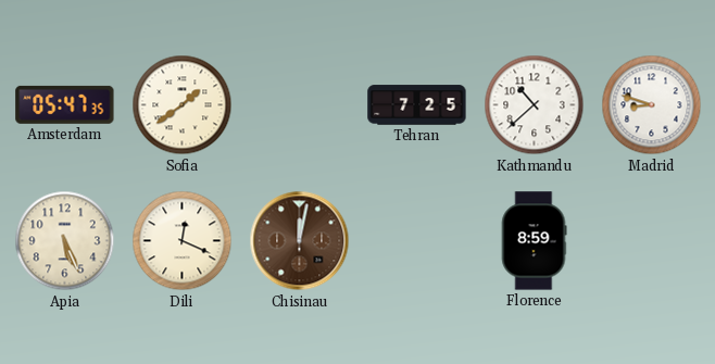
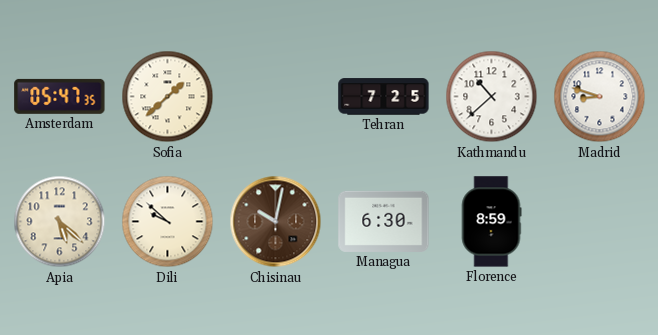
Sofia: 1:39 -> 1:38 (168, 97)
Apia: 5:26 -> 5:22 (60, 222)
Dili: 12:19 -> 9:52 (168, 222)
Chisinau: 12:02 -> 10:02 (276, 222)
Managua: none -> 6:30 (384, 221)
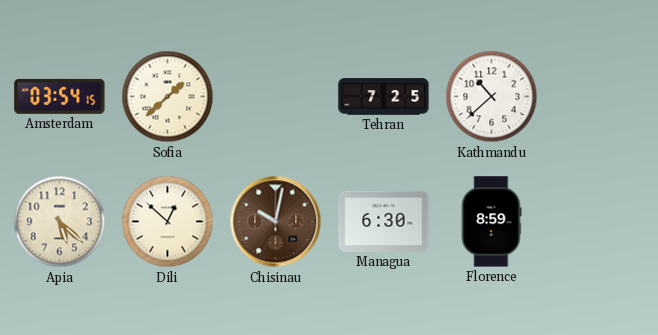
Amsterdam: 05:47 -> 03:54 (60, 96)
Madrid: 8:48 -> none (600, 97)
Dili: 9:52 -> 12:52 (168, 222)
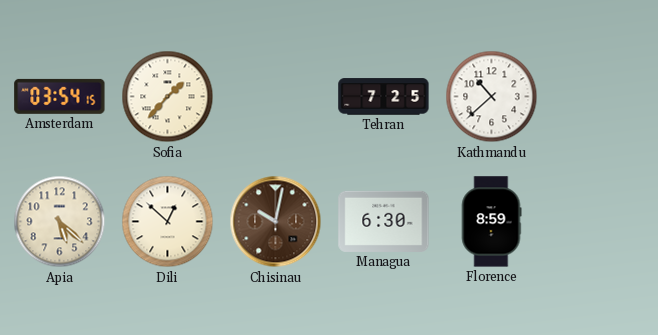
Sofia: 1:38 -> 1:37 (168, 97)
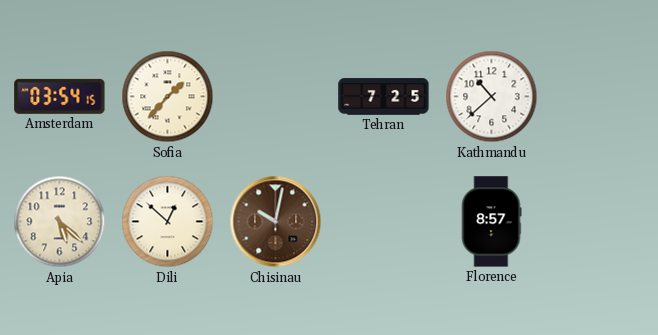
Managua: 6:30 -> none (384, 221)
Florence: 8:59 -> 8:57 (491, 222)
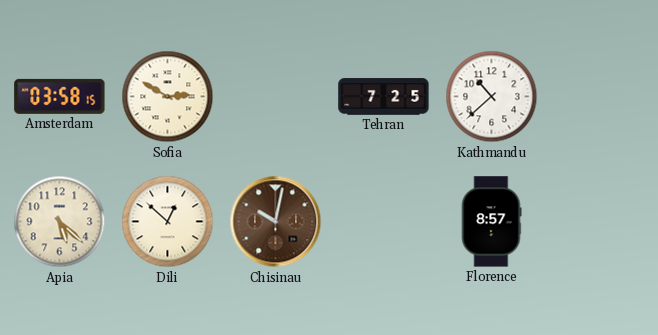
Amsterdam: 03:54 -> 03:58 (60, 96)
Sofia: 1:37 -> 2:50 (168, 97)
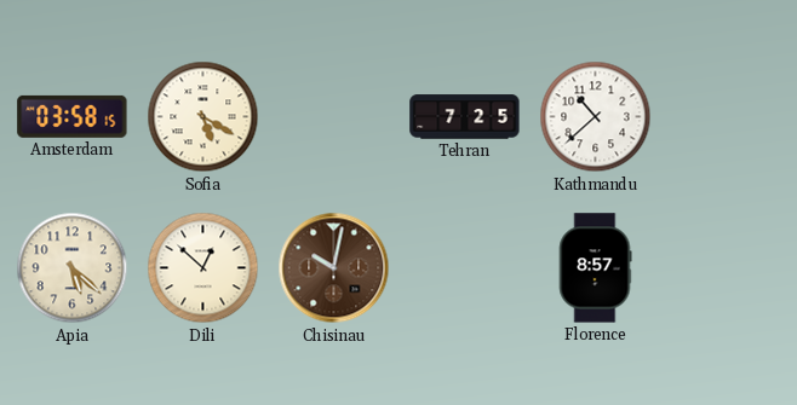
Sofia: 2:50 -> 5:20 (203, 117)
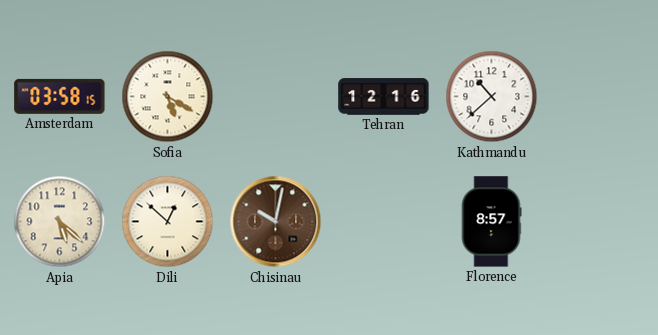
Tehran: 7:25 -> 12:16 (384, 97)
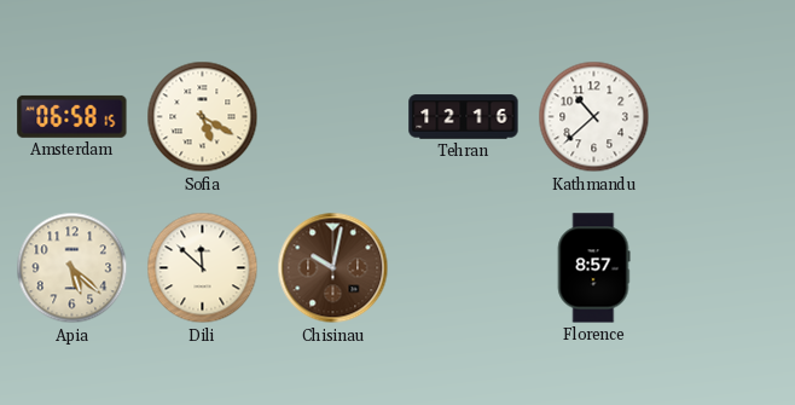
Amsterdam: 03:58 -> 06:58 (72, 116)
Dili: 12:52 -> 11:52 (203, 268)
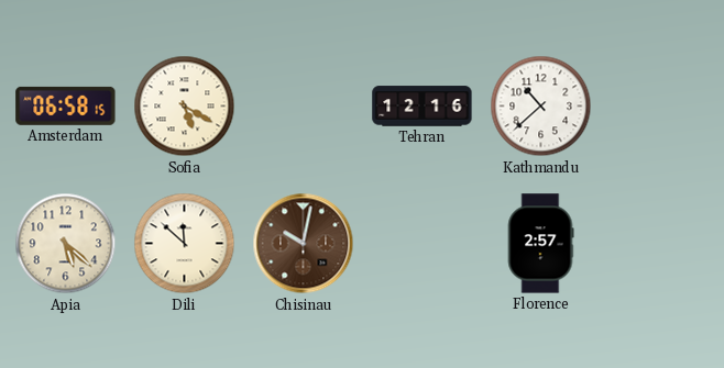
Florence: 8:57 -> 2:57 (540, 244)
